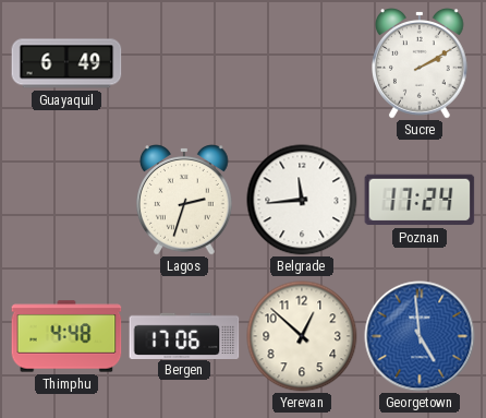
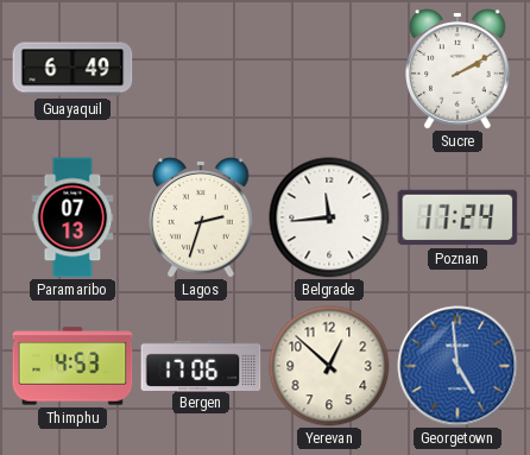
Paramaribo: none -> 07:13 (72, 217)
Thimphu: 4:48 -> 4:53 (72, 366)
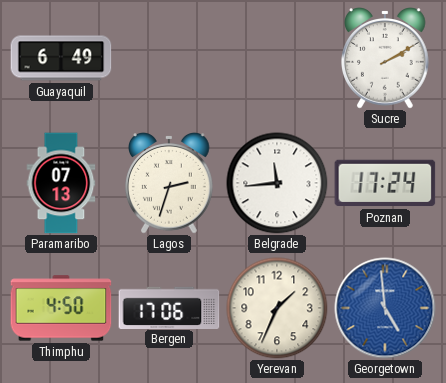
Thimphu: 4:53 -> 4:50 (61, 308)
Yerevan: 12:52 -> 1:34 (277, 308)
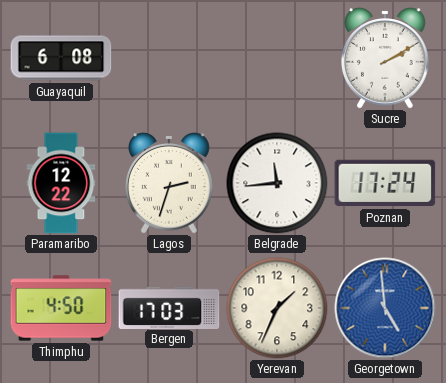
Guayaquil: 6:49 -> 6:08 (61, 58)
Paramaribo: 07:13 -> 12:22 (61, 183)
Bergen: 17:06 -> 17:03 (169, 307)
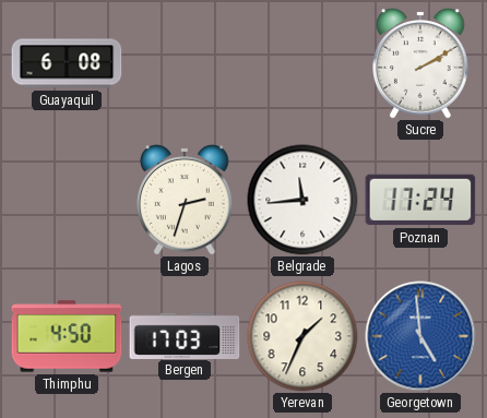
Paramaribo: 12:22 -> none (61, 183)
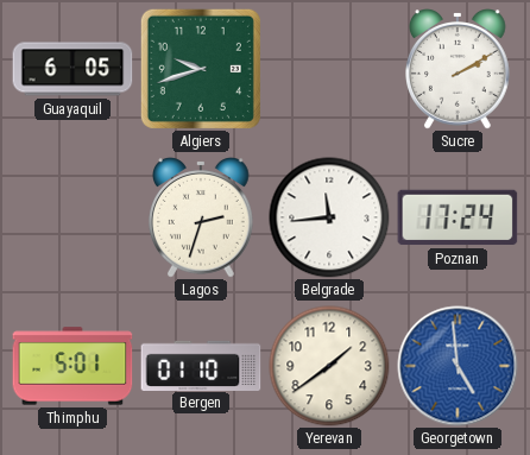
Guayaquil: 6:08 -> 6:05 (72, 69)
Algiers: none -> 9:42 (201, 69)
Thimphu: 4:50 -> 5:01 (72, 366)
Bergen: 17:03 -> 01:10 (201, 365)
Yerevan: 1:34 -> 1:39 (329, 366)
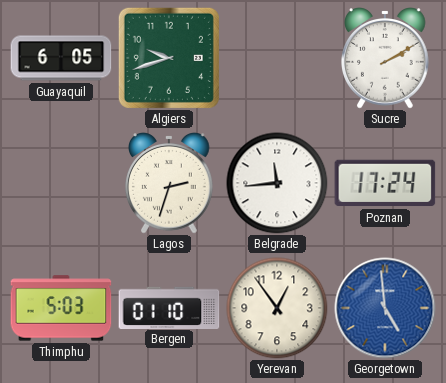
Thimphu: 5:01 -> 5:03 (61, 308)
Yerevan: 1:39 -> 12:54 (277, 308)
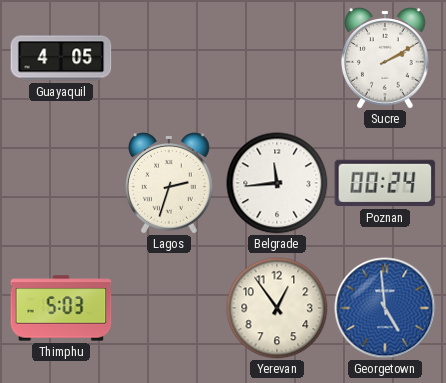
Guayaquil: 6:05 -> 4:05 (61, 58)
Algiers: 9:42 -> none (169, 58)
Poznan: 17:24 -> 00:24 (385, 183)
Bergen: 01:10 -> none (169, 307)
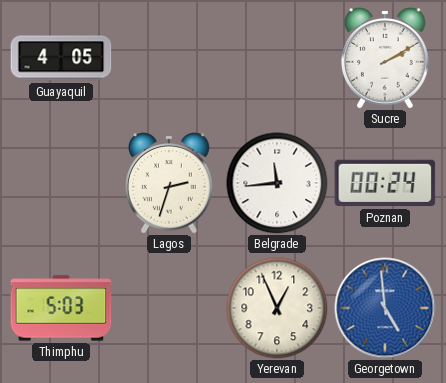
Yerevan: 12:54 -> 12:56 (277, 308)
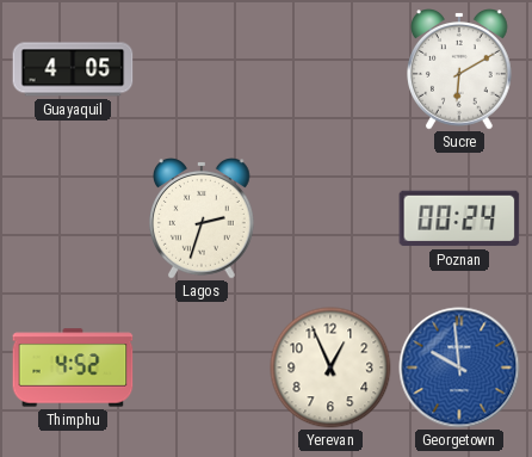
Sucre: 2:10 -> 6:10 (460, 69)
Belgrade: 11:44 -> none (277, 183)
Thimphu: 5:03 -> 4:52 (73, 368)
Georgetown: 4:59 -> 9:59 (459, 368)
